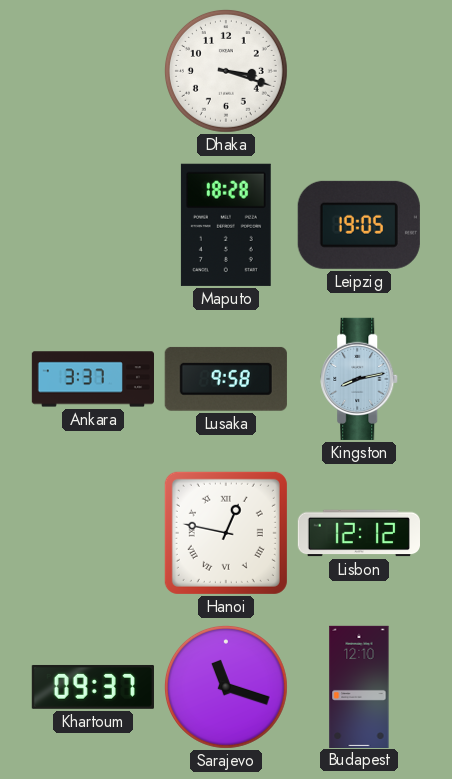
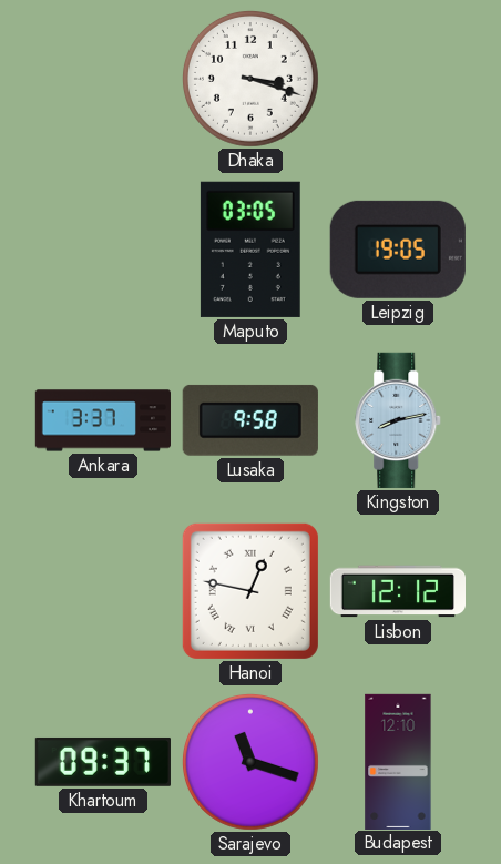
Maputo: 18:28 -> 03:05 (250, 250)
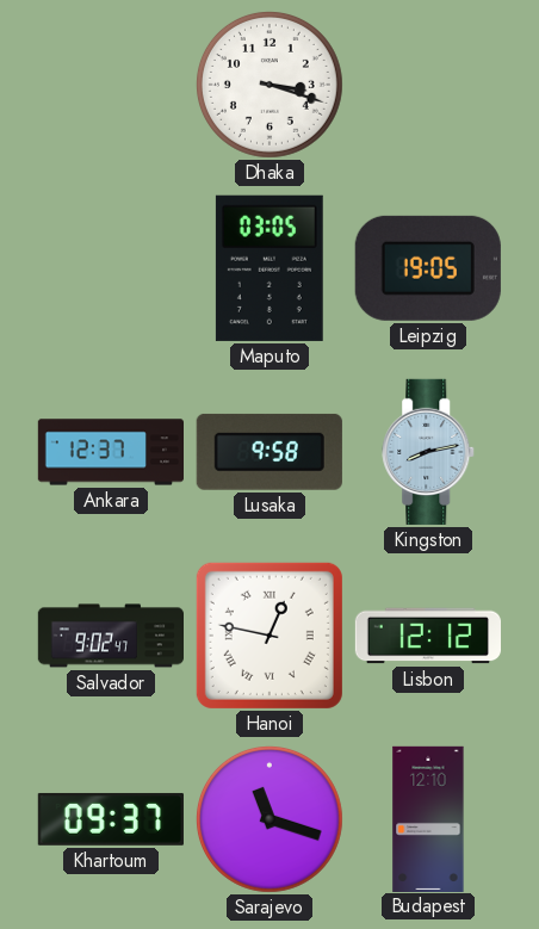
Ankara: 3:37 -> 12:37 (110, 452)
Salvador: none -> 9:02 (110, 636)
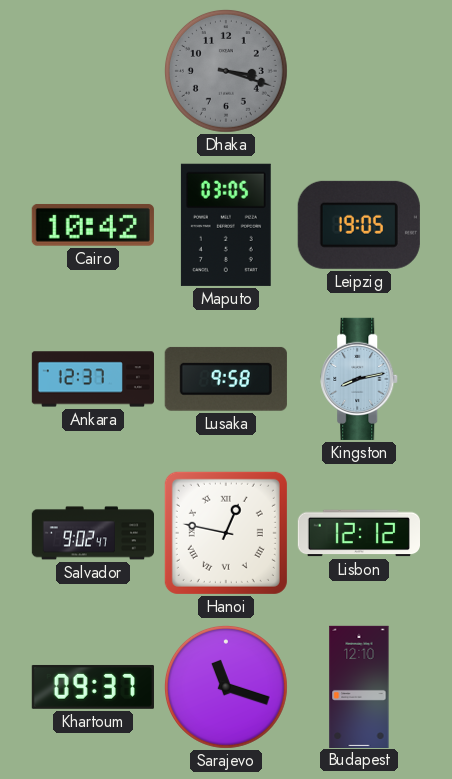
Dhaka dial: white -> grey (226, 71)
Cairo: none -> 10:42 (93, 225)
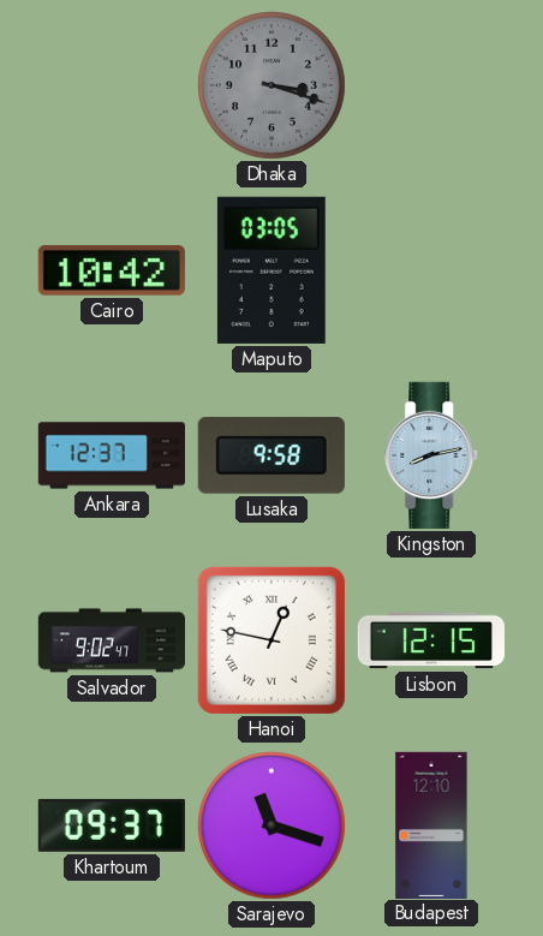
Leipzig: 19:05 -> none (359, 225)
Lisbon: 12:12 -> 12:15 (430, 640)
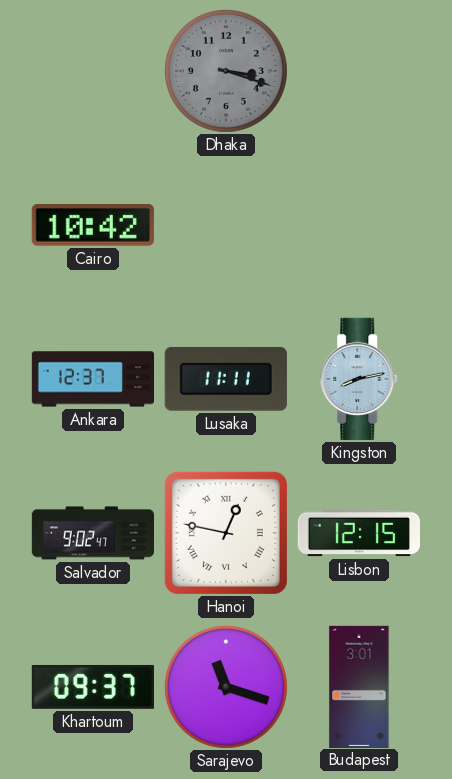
Maputo: 03:05 -> none (271, 270)
Lusaka: 9:58 -> 11:11 (226, 379)
Budapest: 12:10 -> 3:01 (359, 686)
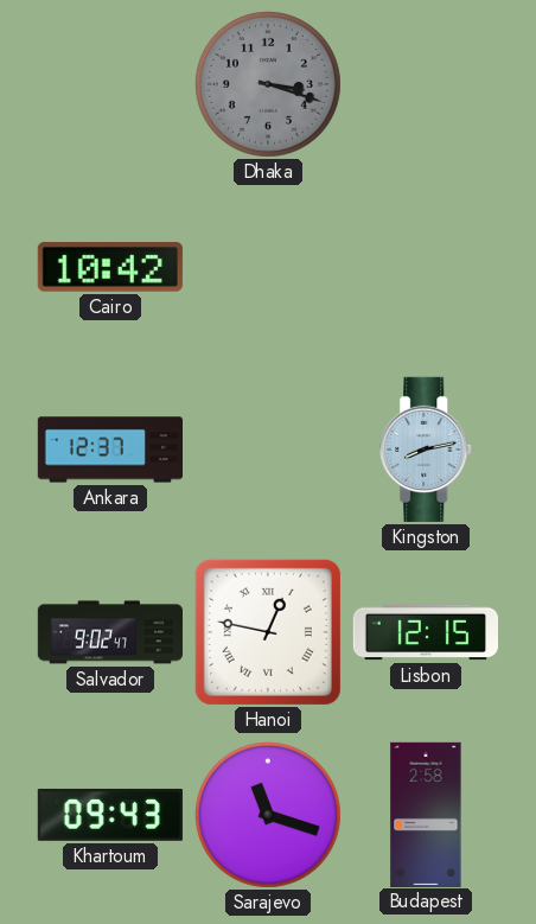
Lusaka: 11:11 -> none (226, 379)
Khartoum: 09:37 -> 09:43 (110, 815)
Budapest: 3:01 -> 2:58 (426, 814)
